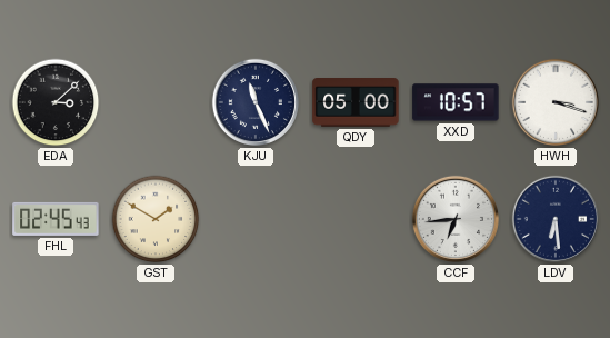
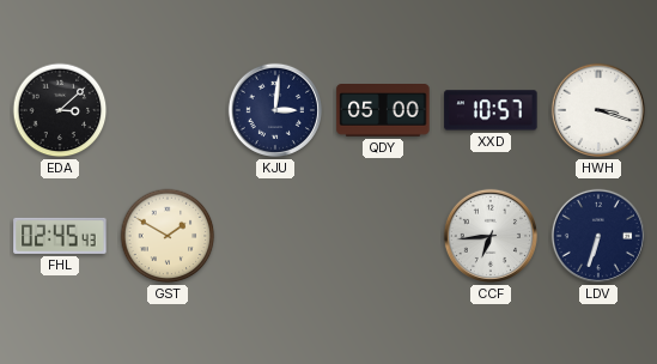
KJU: 11:26 -> 3:01 (275, 110)
LDV: 6:29 -> 6:33 (598, 236)
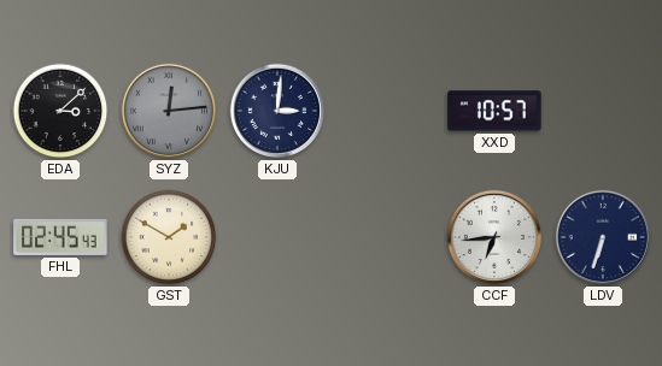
SYZ: none -> 12:14 (169, 111)
QDY: 05:00 -> none (383, 110)
HWH: 3:18 -> none (598, 110)
